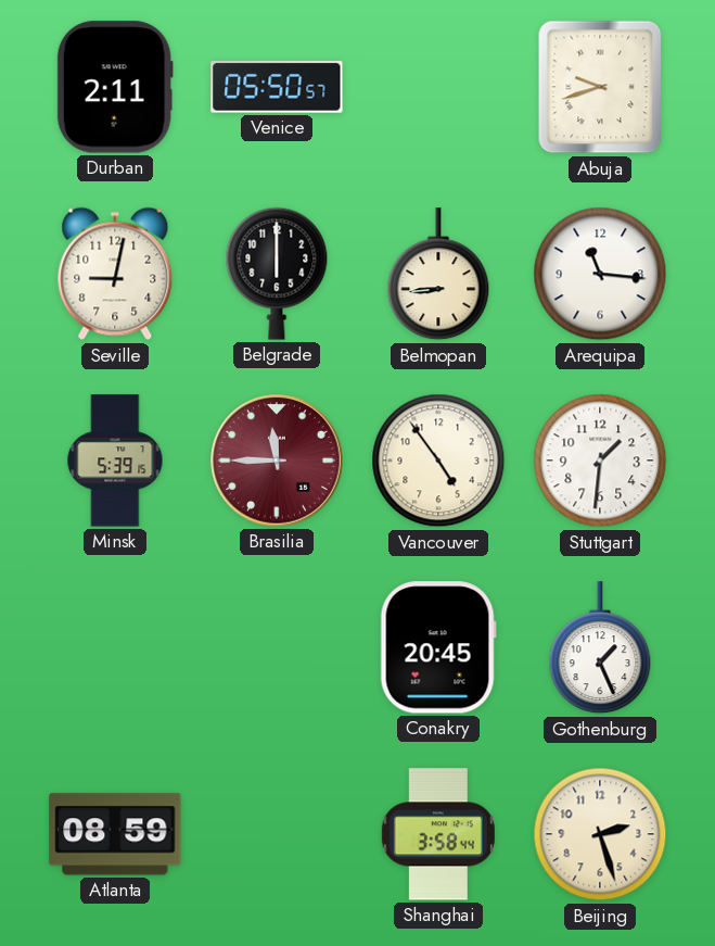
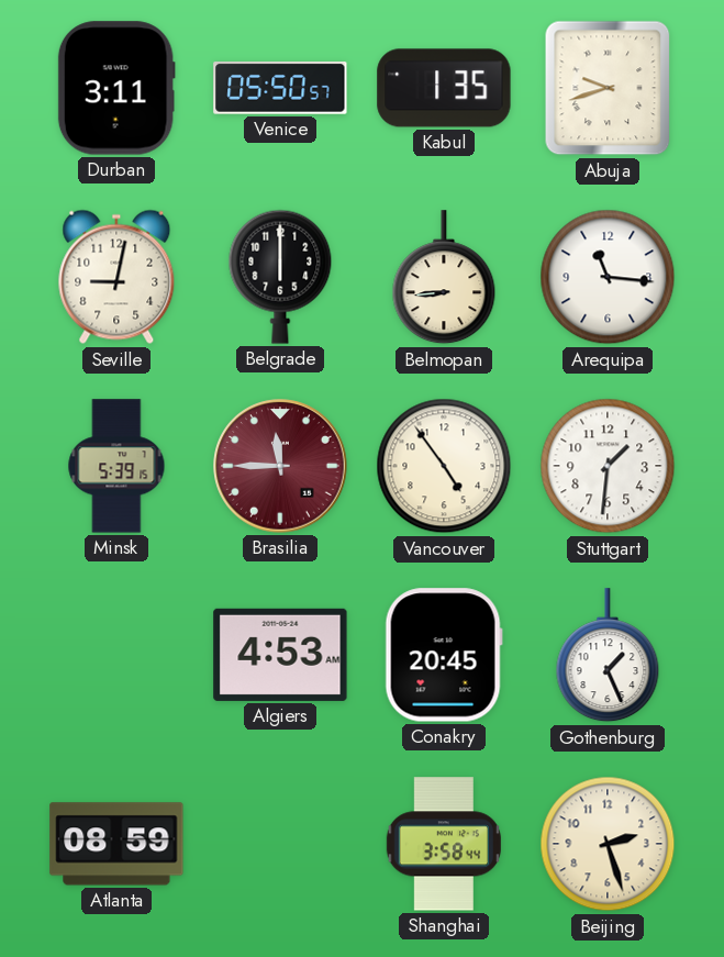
Durban: 2:11 -> 3:11 (116, 88)
Kabul: none -> 1:35 (444, 88)
Algiers: none -> 4:53 (280, 655)
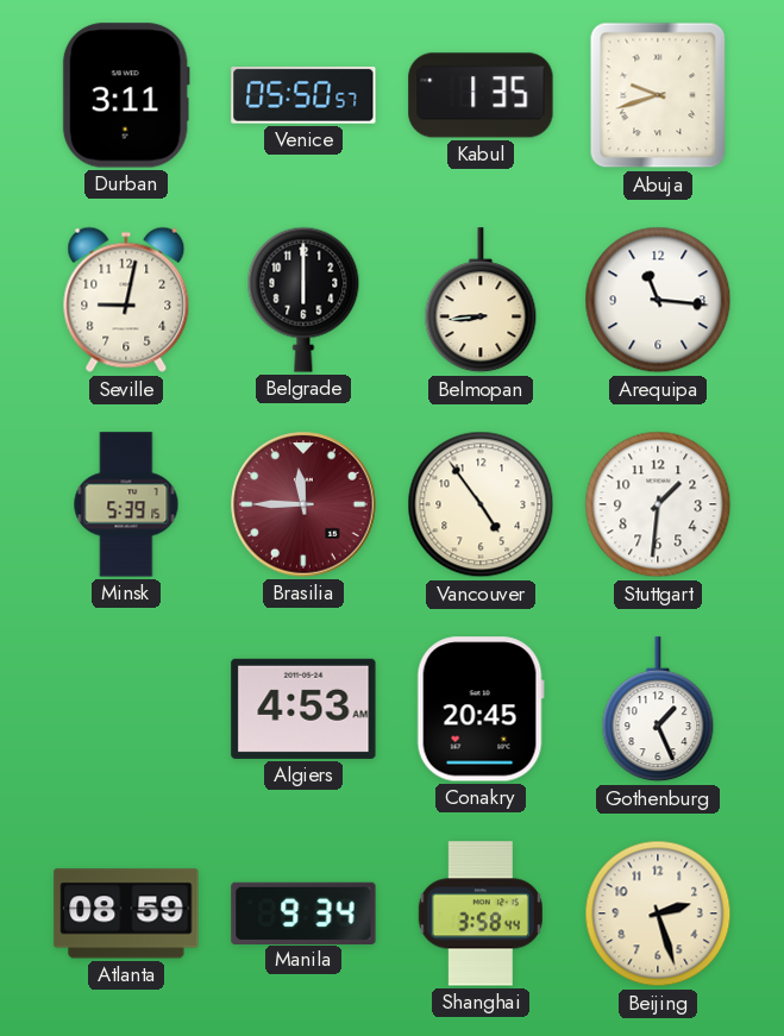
Manila: none -> 9:34 (303, 912)
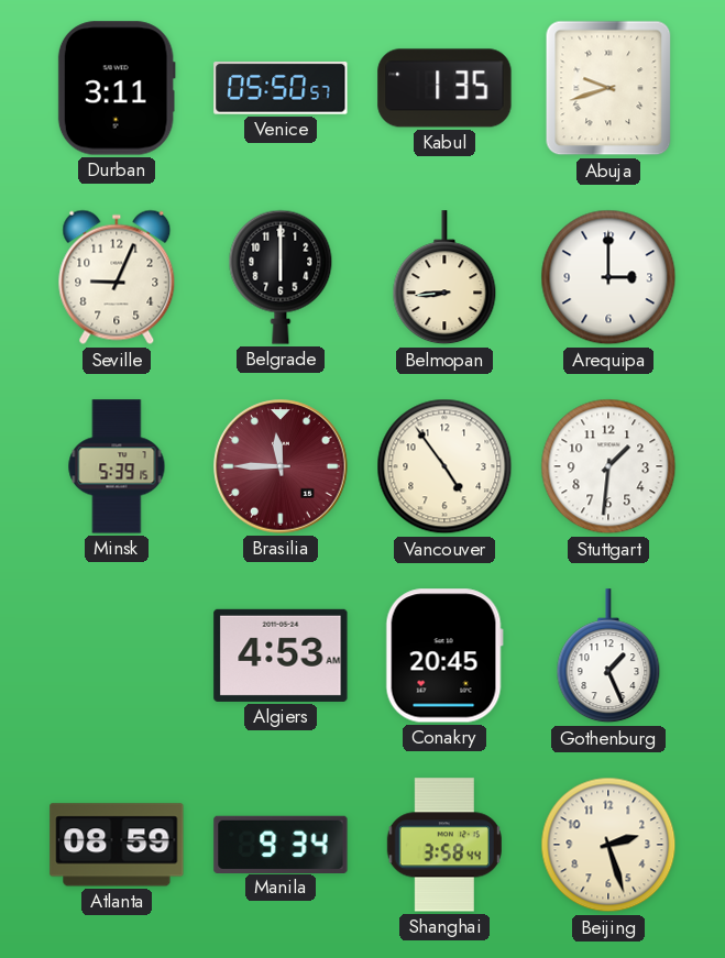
Seville: 9:02 -> 9:04 (117, 277)
Arequipa: 11:16 -> 3:00 (608, 277)
